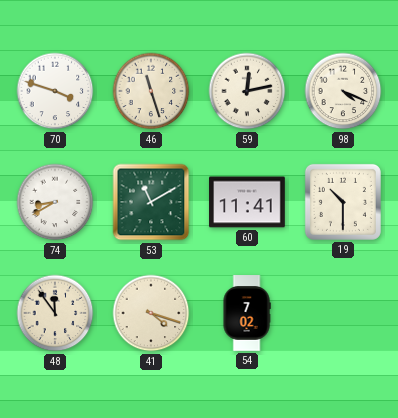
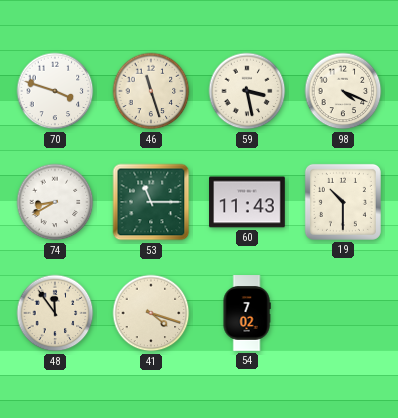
59: 12:13 -> 3:28 (247, 91)
53: 11:10 -> 11:15 (151, 202)
60: 11:41 -> 11:43 (247, 202)
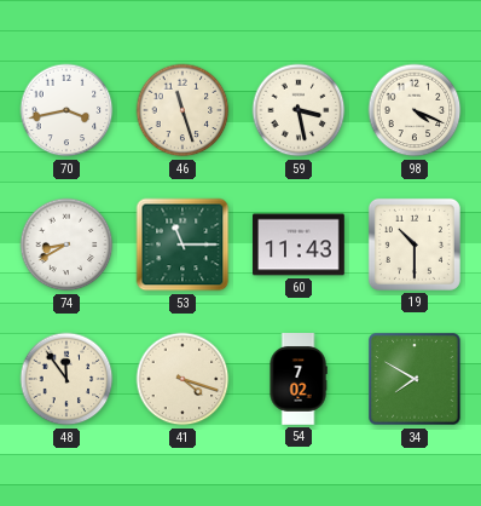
70: 3:48 -> 3:43 (66, 110)
34: none -> 7:50 (415, 379)
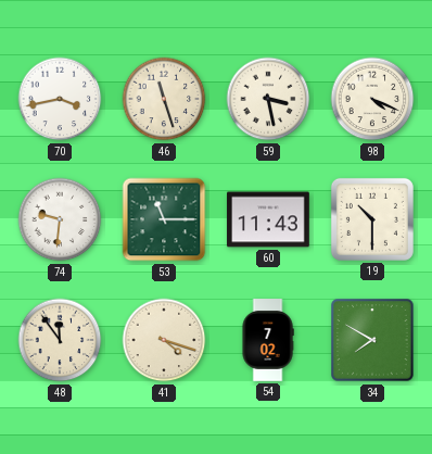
74: 8:40 -> 9:31 (60, 219)
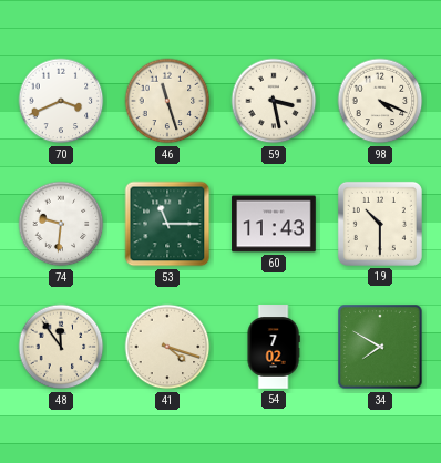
70: 3:43 -> 3:41 (61, 101)
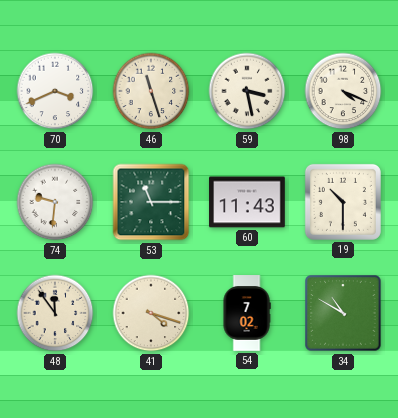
34: 7:50 -> 10:50 (343, 313)
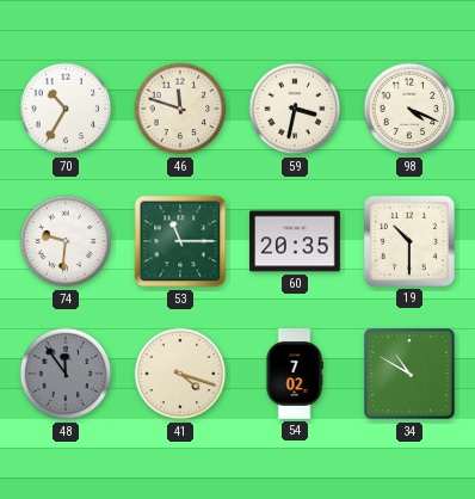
70: 3:41 -> 10:35 (66, 109)
46: 11:27 -> 11:48 (180, 109)
59: 3:28 -> 3:32 (295, 109)
60: 11:43 -> 20:35 (295, 241)
48 dial: cream -> grey (66, 374)
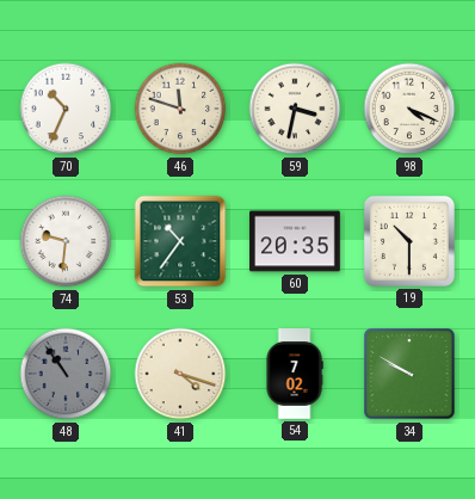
70: 10:35 -> 10:34 (66, 109)
53: 11:15 -> 10:36 (180, 241)
48: 11:54 -> 10:54 (66, 374)
34: 10:50 -> 9:50 (409, 374)
